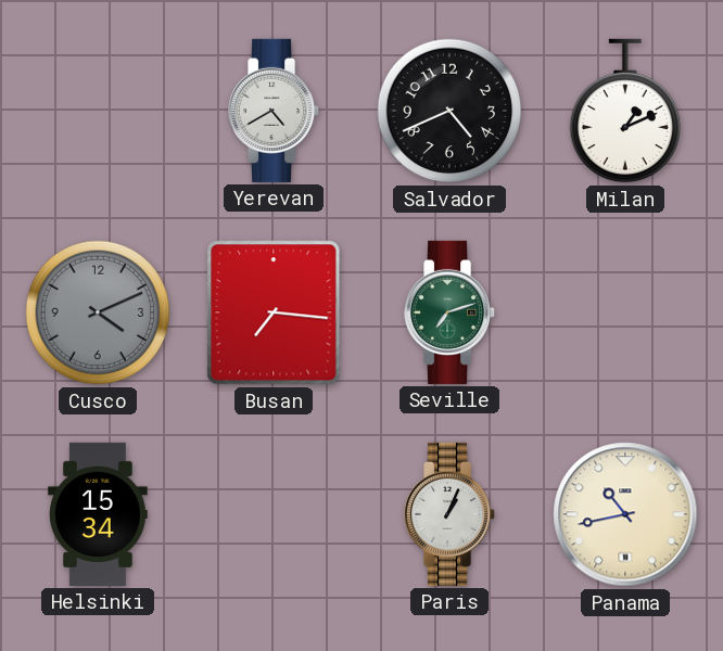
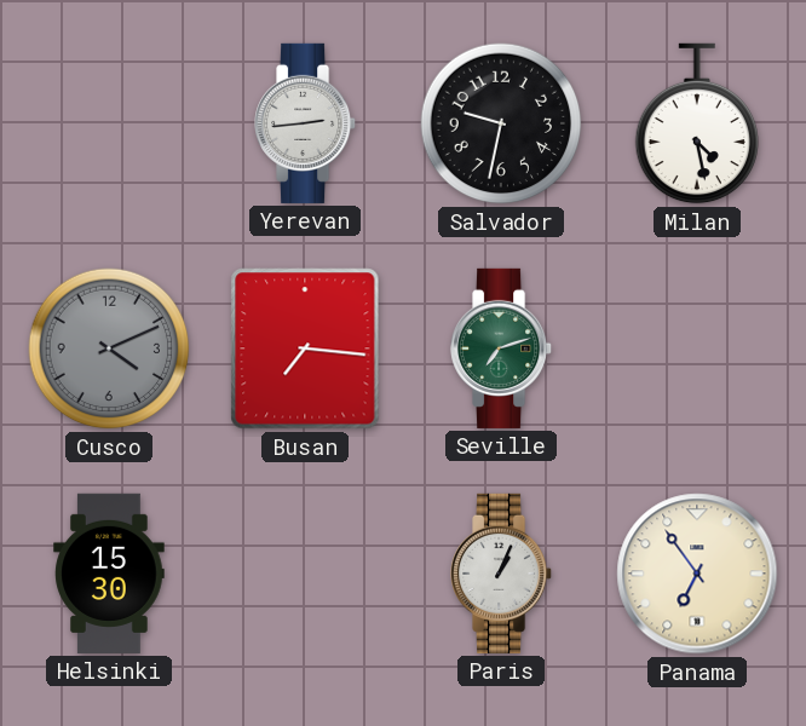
Yerevan: 4:40 -> 2:44 (306, 123)
Salvador: 4:41 -> 9:32 (501, 123)
Milan: 1:11 -> 4:28 (696, 123)
Helsinki: 15:34 -> 15:30 (109, 574)
Panama: 10:43 -> 6:54 (697, 574)
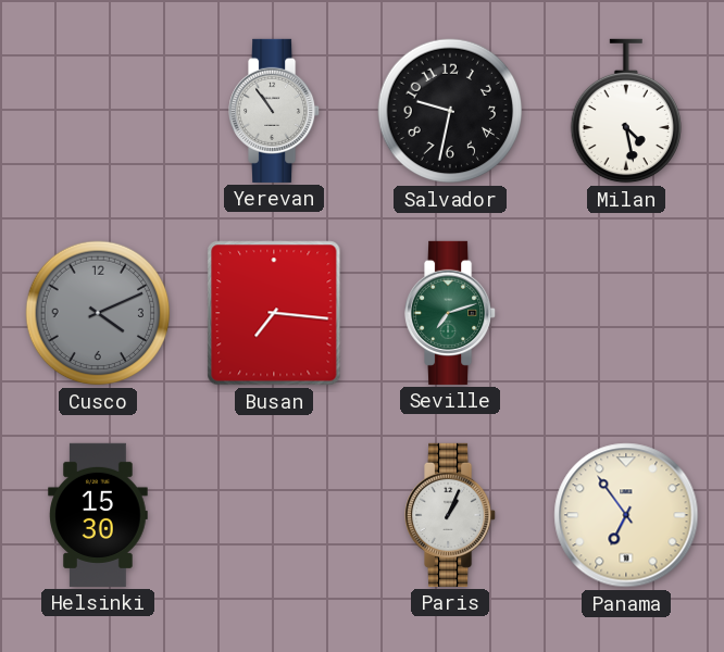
Yerevan: 2:44 -> 10:54 (275, 111)
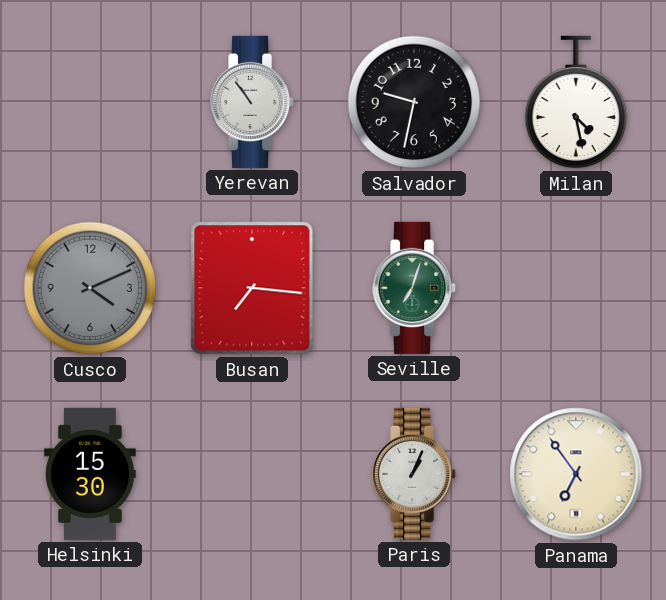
Seville: 7:12 -> 7:03 (415, 288)
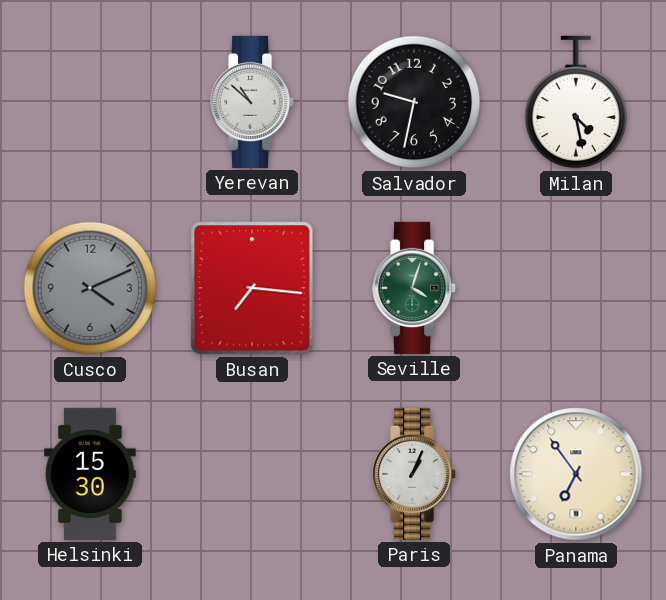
Yerevan: 10:54 -> 10:52 (253, 102)
Seville: 7:03 -> 4:03 (415, 288)
